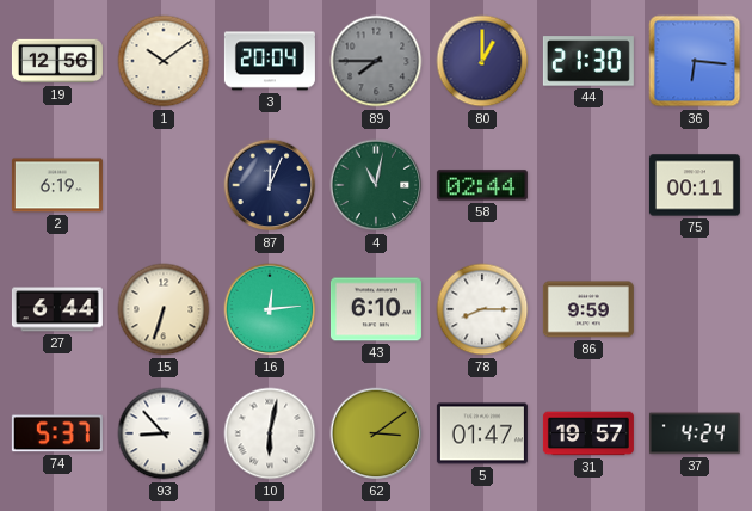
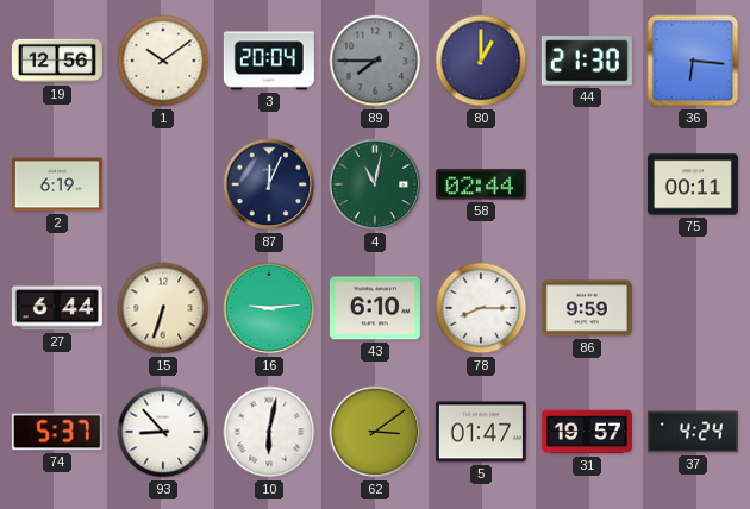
16: 12:14 -> 9:14 (269, 308)
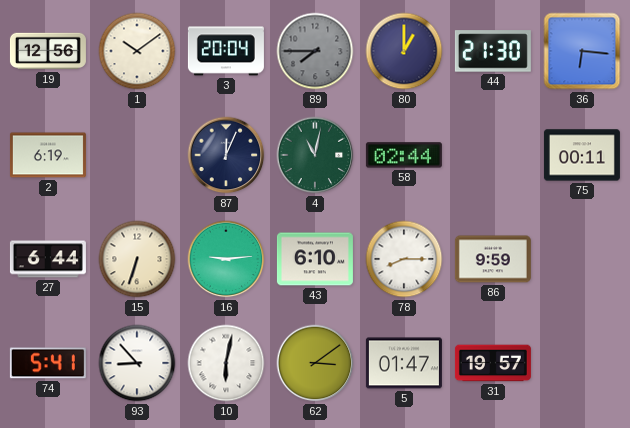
74: 5:37 -> 5:41 (48, 363)
37: 4:24 -> none (693, 432)
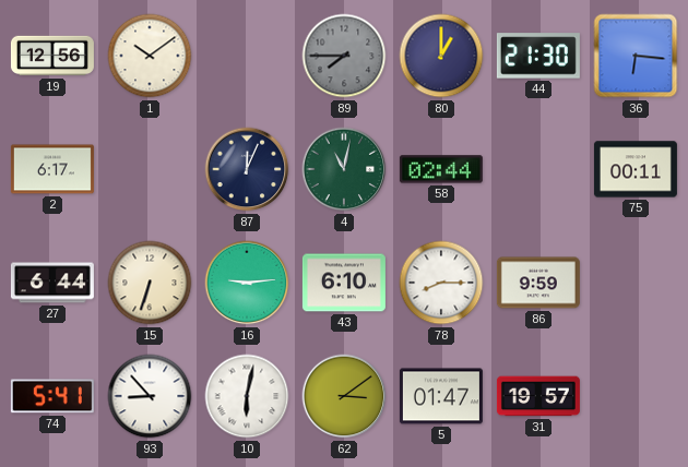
3: 20:04 -> none (226, 51)
2: 6:19 -> 6:17 (52, 169)
